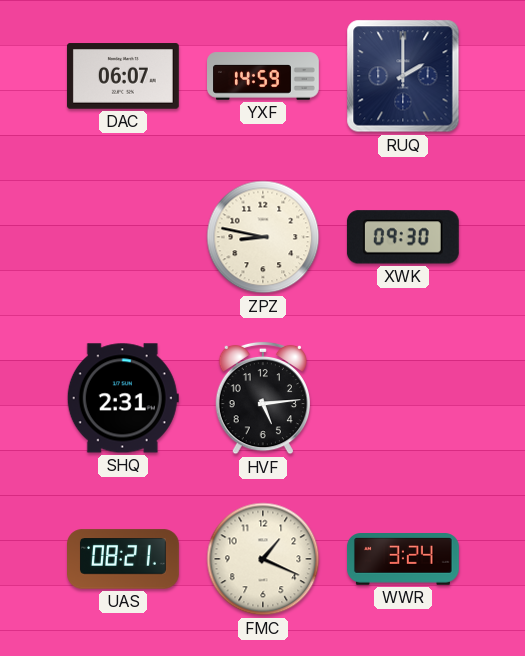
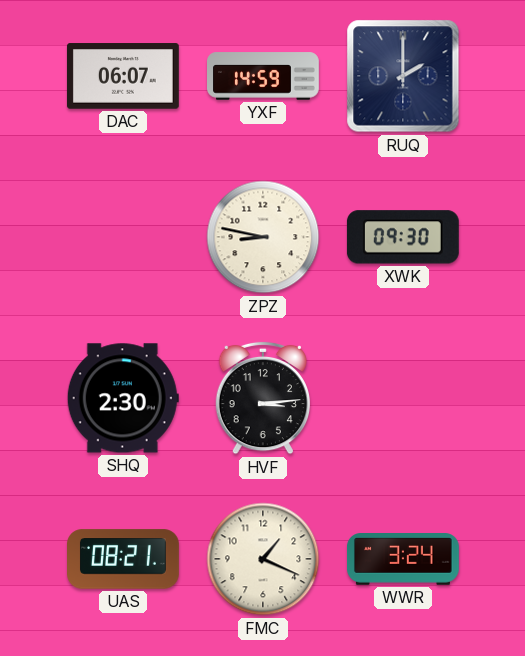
SHQ: 2:31 -> 2:30 (123, 398)
HVF: 5:14 -> 3:14 (262, 398)
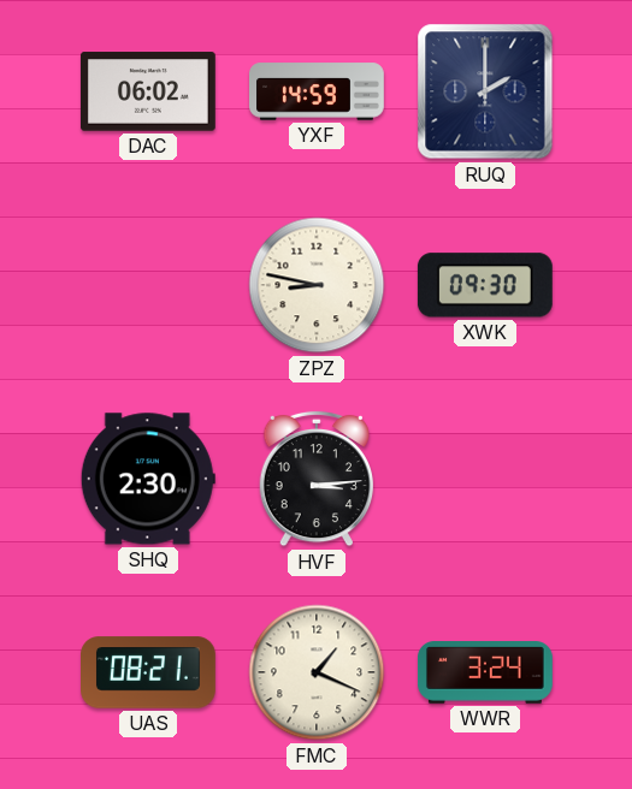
DAC: 06:07 -> 06:02 (148, 91)
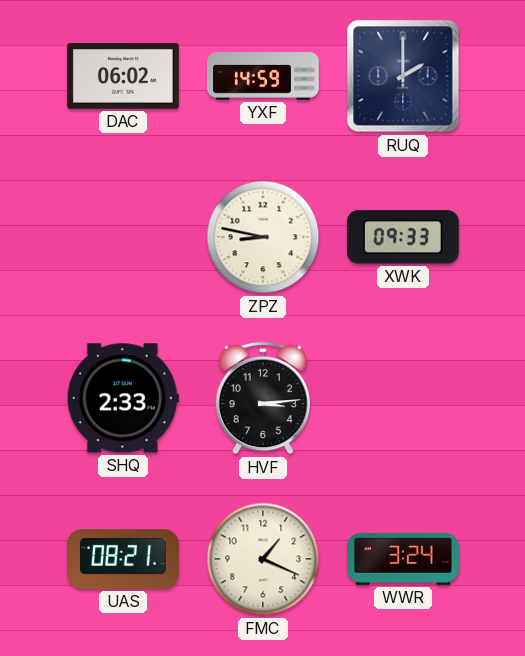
XWK: 09:30 -> 09:33 (403, 237)
SHQ: 2:30 -> 2:33 (123, 398)
